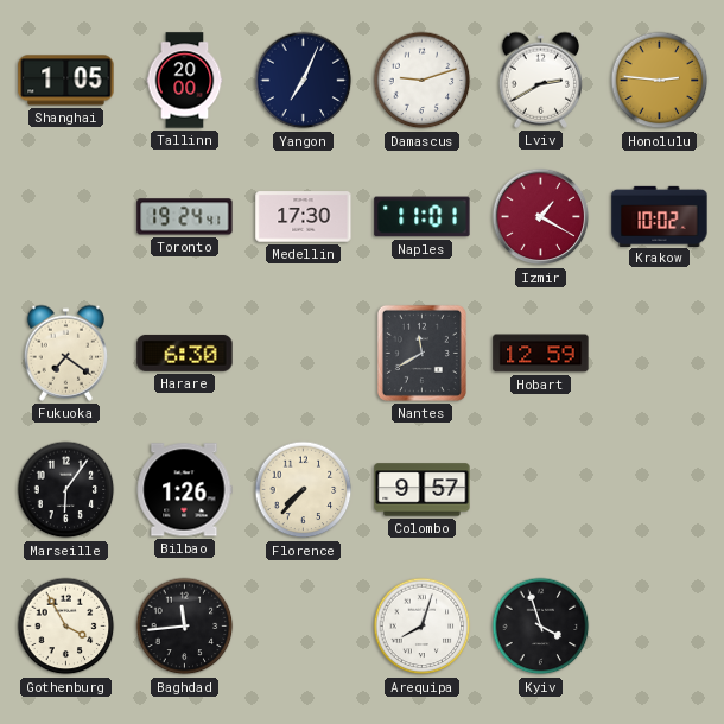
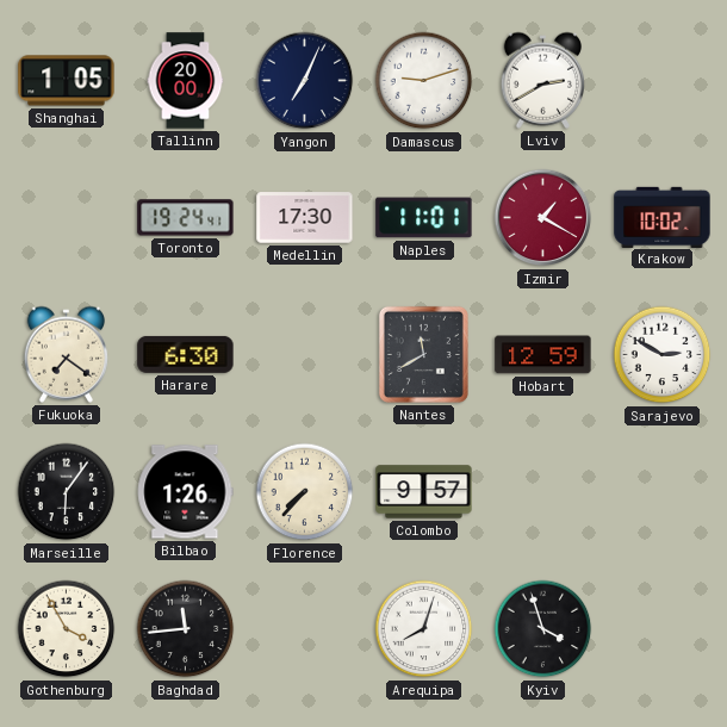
Honolulu: 2:46 -> none (660, 81)
Sarajevo: none -> 2:50 (663, 355)
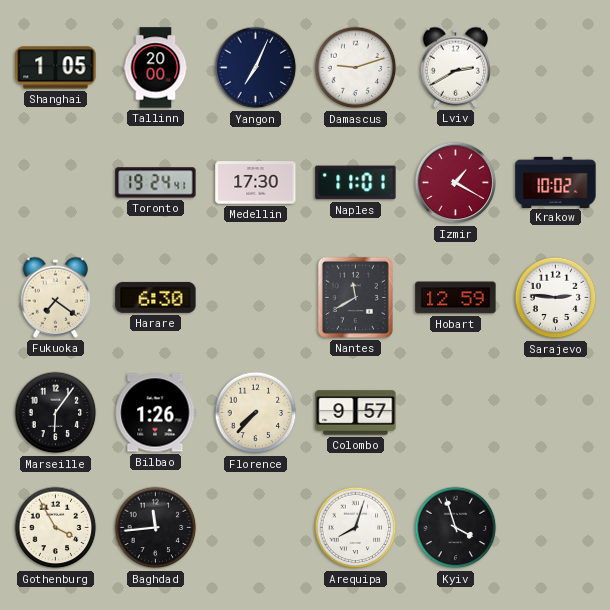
Sarajevo: 2:50 -> 2:46 (556, 298)
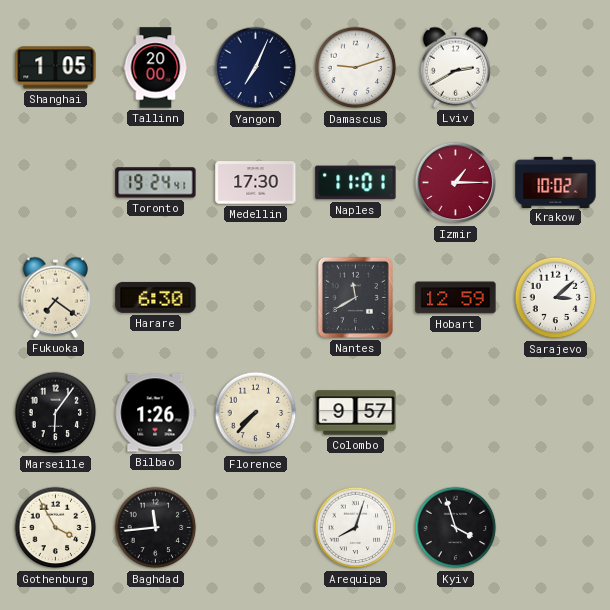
Izmir: 1:20 -> 1:15 (456, 183)
Sarajevo: 2:46 -> 3:08 (556, 298)
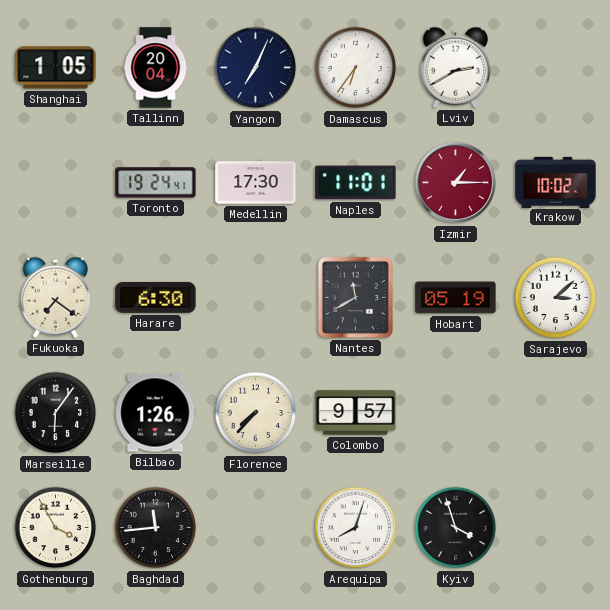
Tallinn: 20:00 -> 20:04 (156, 68)
Damascus: 9:12 -> 6:36 (356, 68)
Hobart: 12:59 -> 05:19 (456, 298)
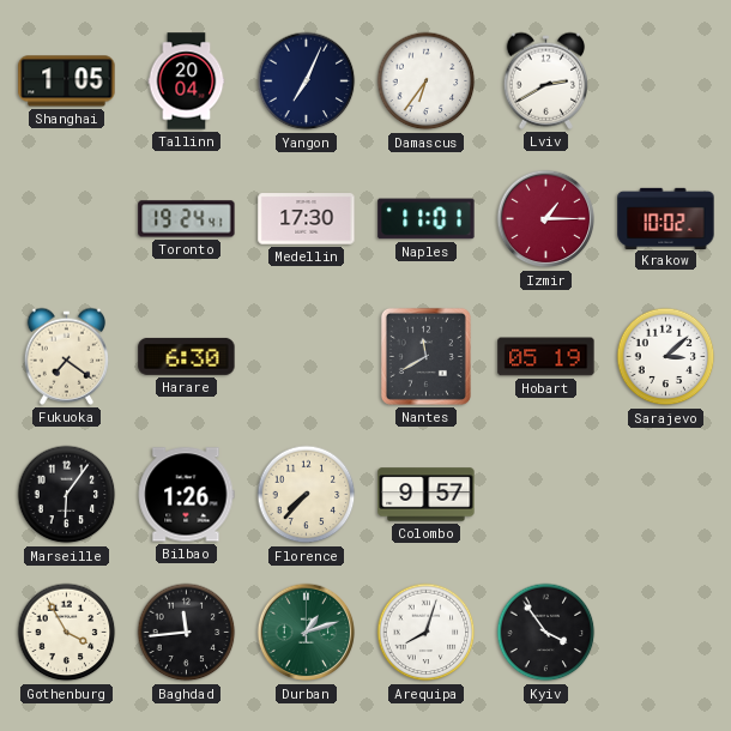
Durban: none -> 1:12 (307, 633)
Kyiv: 3:57 -> 3:54 (546, 633)
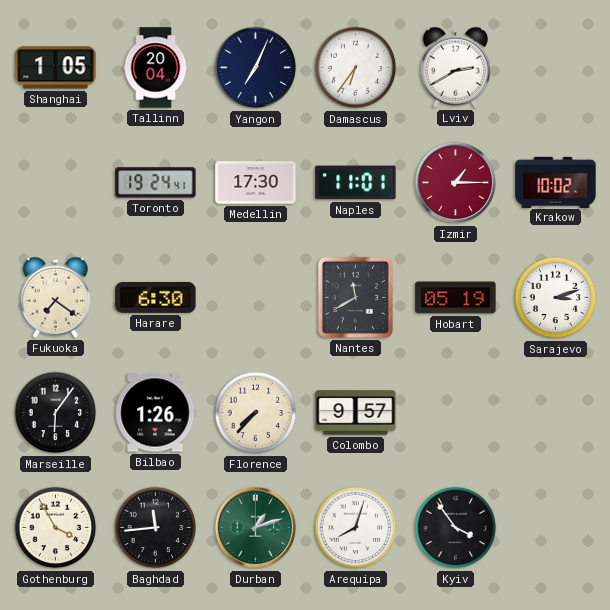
Sarajevo: 3:08 -> 3:12 (556, 298)
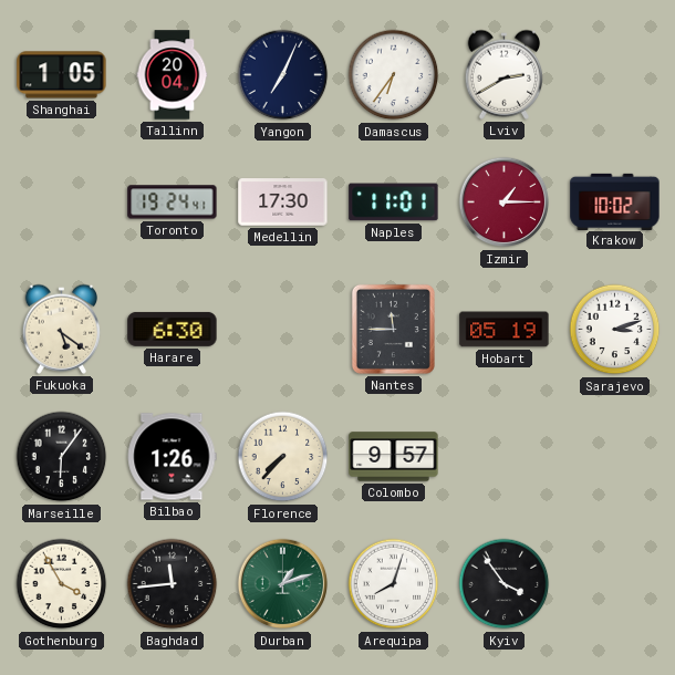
Fukuoka: 7:21 -> 5:21 (62, 329)
Nantes: 11:40 -> 11:45 (393, 329)
